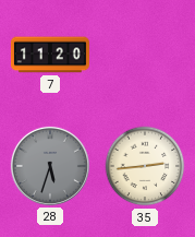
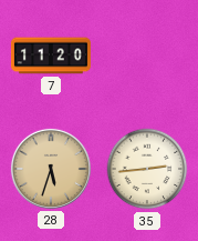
28 dial: grey -> champagne (51, 169)
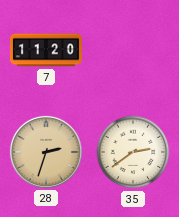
28: 5:33 -> 2:33 (46, 152)
35: 2:44 -> 2:39 (133, 152)
